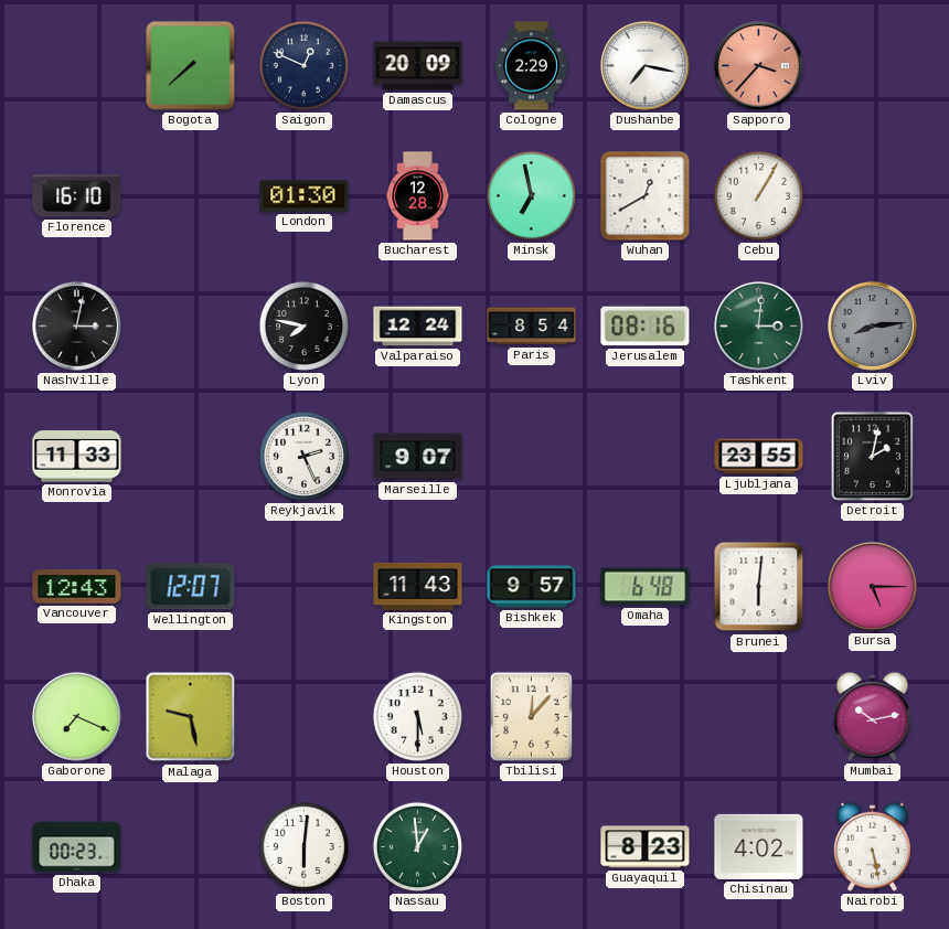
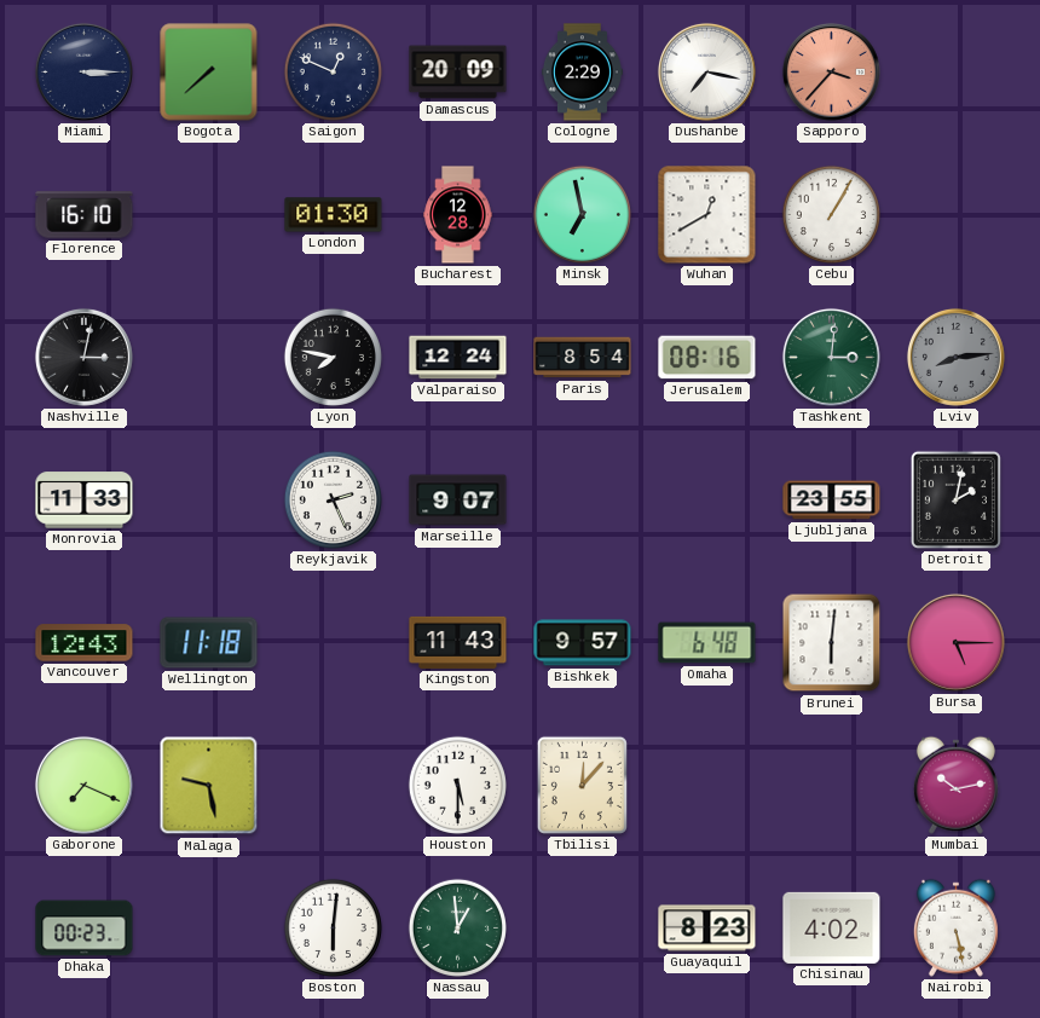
Miami: none -> 3:15 (83, 71)
Wellington: 12:07 -> 11:18 (209, 643)
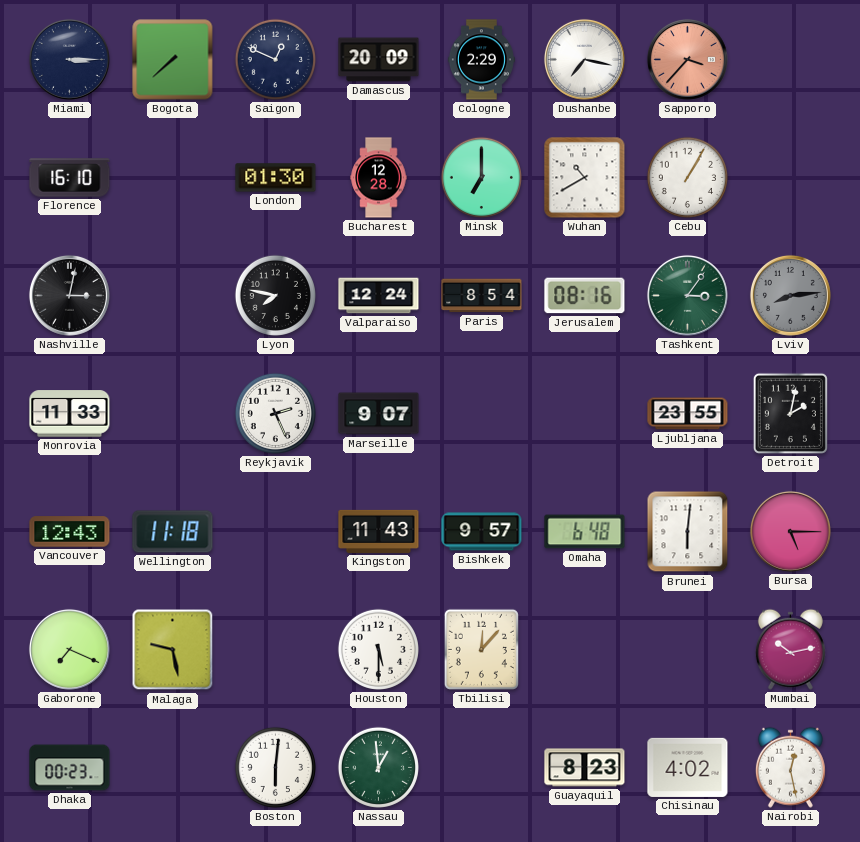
Minsk: 6:58 -> 7:00 (481, 177)
Wuhan: 12:40 -> 10:40 (585, 178)
Tashkent: 3:01 -> 3:06 (687, 295)
Nairobi: 5:28 -> 12:28 (790, 767)
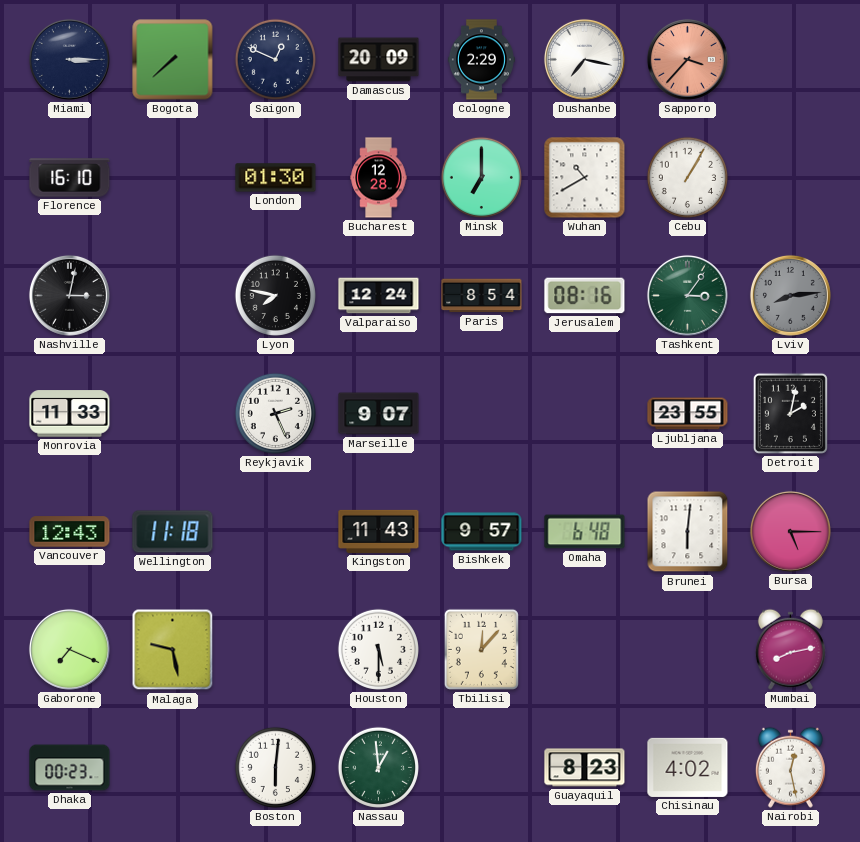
Mumbai: 10:13 -> 8:13 (790, 649)
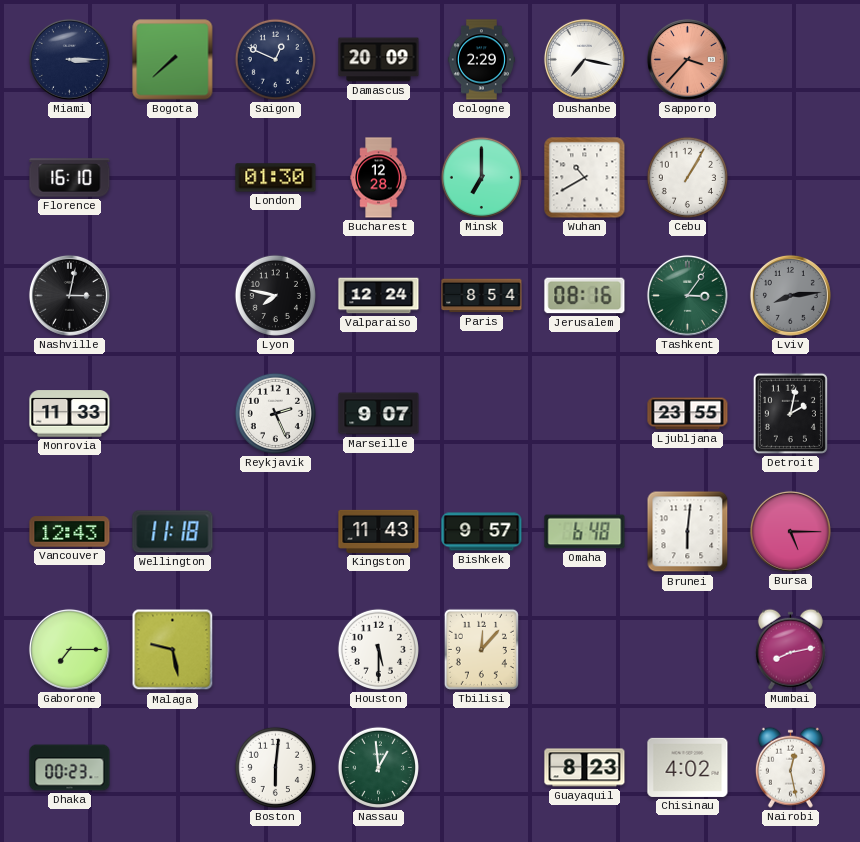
Gaborone: 7:19 -> 7:15 (69, 649)
